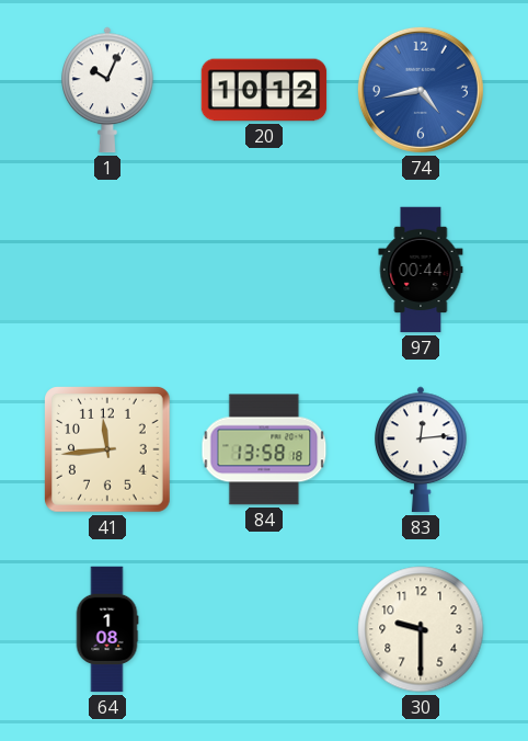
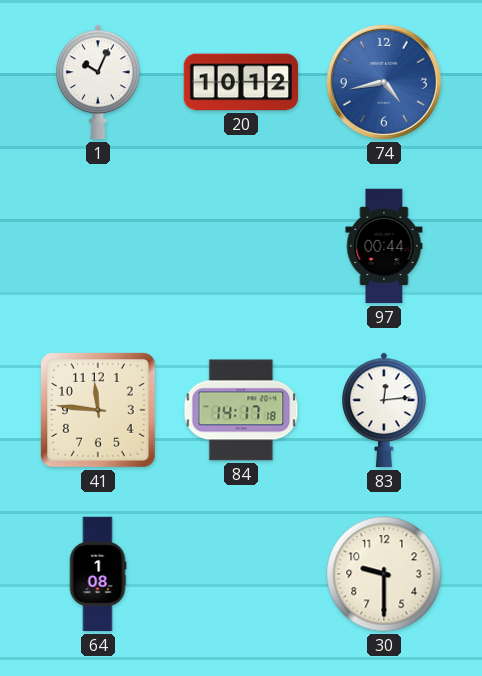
41: 11:44 -> 11:46 (99, 411)
84: 13:58 -> 14:17 (241, 410)
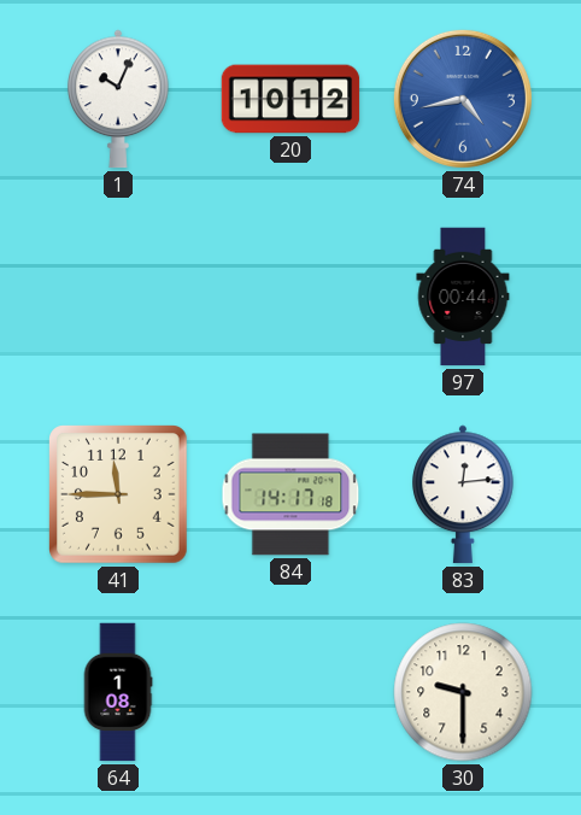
41: 11:46 -> 11:45 (119, 496)
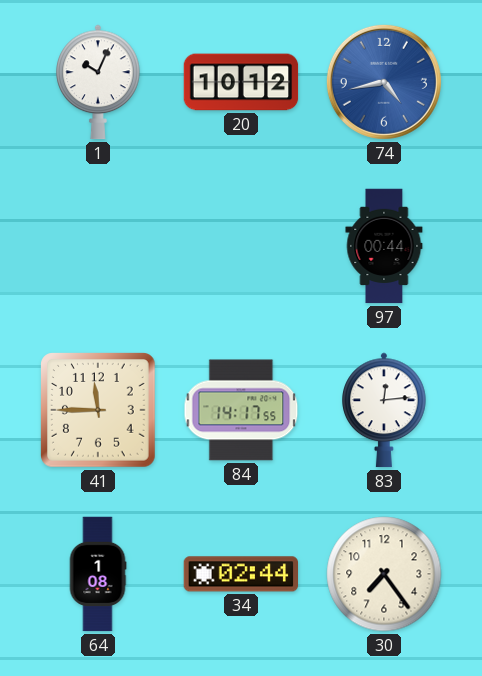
84: 14:17:18 -> 14:17:55 (241, 410)
34: none -> 02:44 (240, 574)
30: 9:30 -> 7:24 (384, 574)
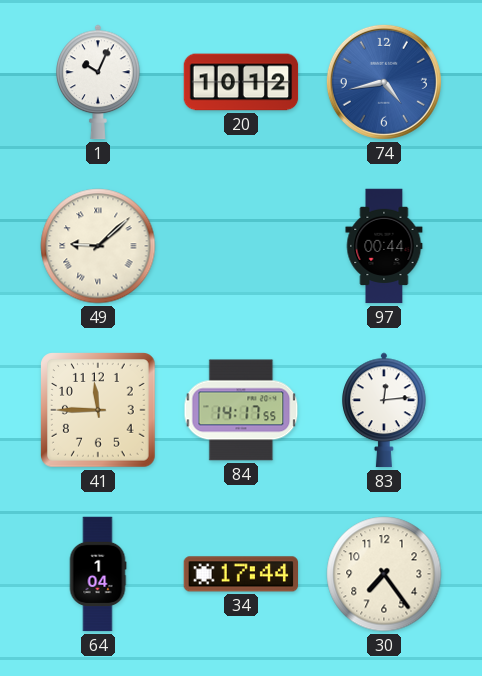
49: none -> 9:08 (98, 246)
64: 1:08 -> 1:04 (98, 574)
34: 02:44 -> 17:44 (240, 574)
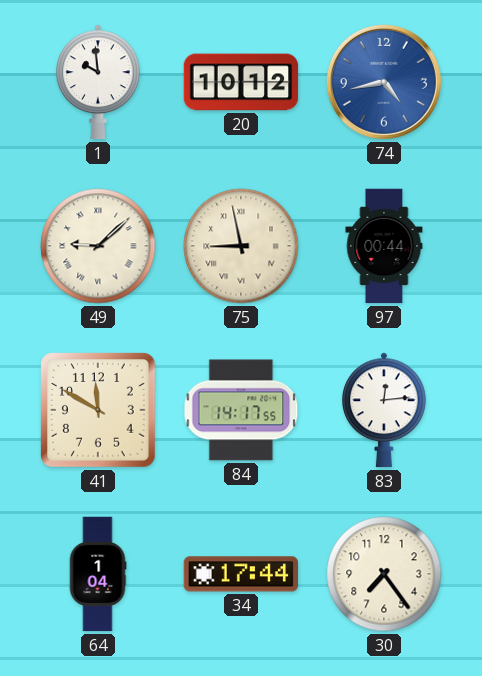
1: 10:04 -> 9:59 (98, 82)
75: none -> 8:58 (241, 246)
41: 11:45 -> 11:50 (99, 411)
